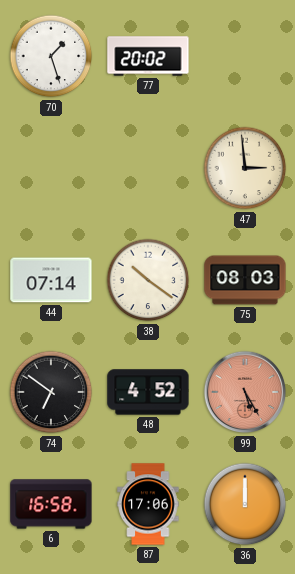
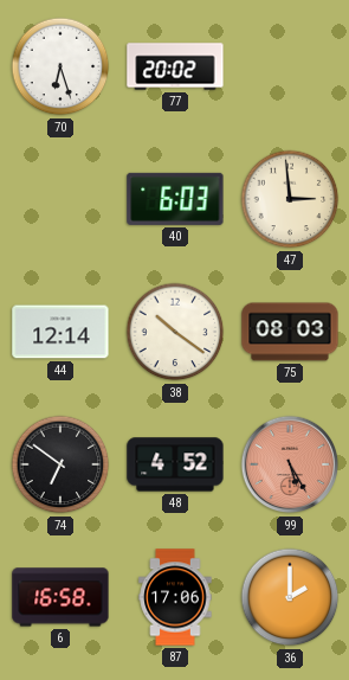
70: 1:27 -> 6:27 (60, 66)
40: none -> 6:03 (175, 199)
44: 07:14 -> 12:14 (60, 332)
36: 12:00 -> 2:00 (290, 597)
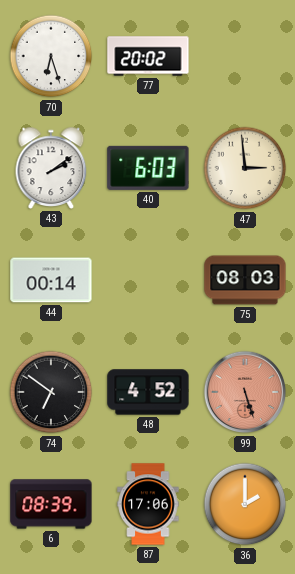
43: none -> 2:09 (51, 168)
44: 12:14 -> 00:14 (51, 280)
38: 10:21 -> none (175, 332)
99: 5:25 -> 5:27 (245, 392)
6: 16:58 -> 08:39 (51, 504)
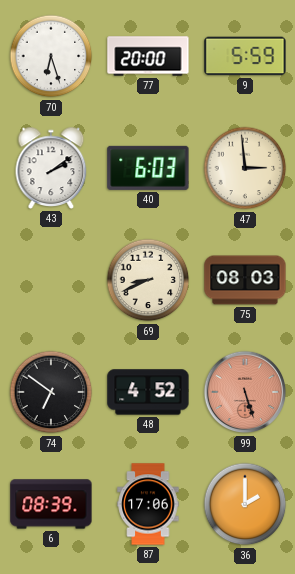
77: 20:02 -> 20:00 (148, 56)
9: none -> 5:59 (245, 56)
44: 00:14 -> none (51, 280)
69: none -> 8:41 (148, 280)
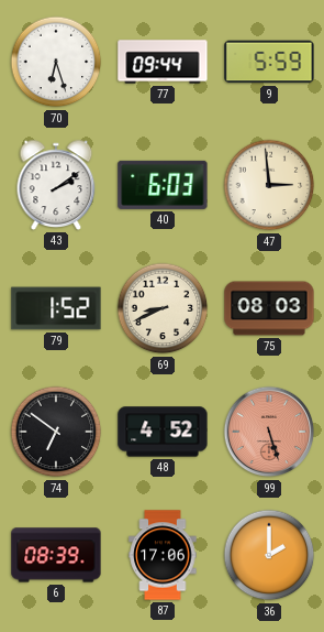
77: 20:00 -> 09:44 (163, 62)
79: none -> 1:52 (56, 308)
